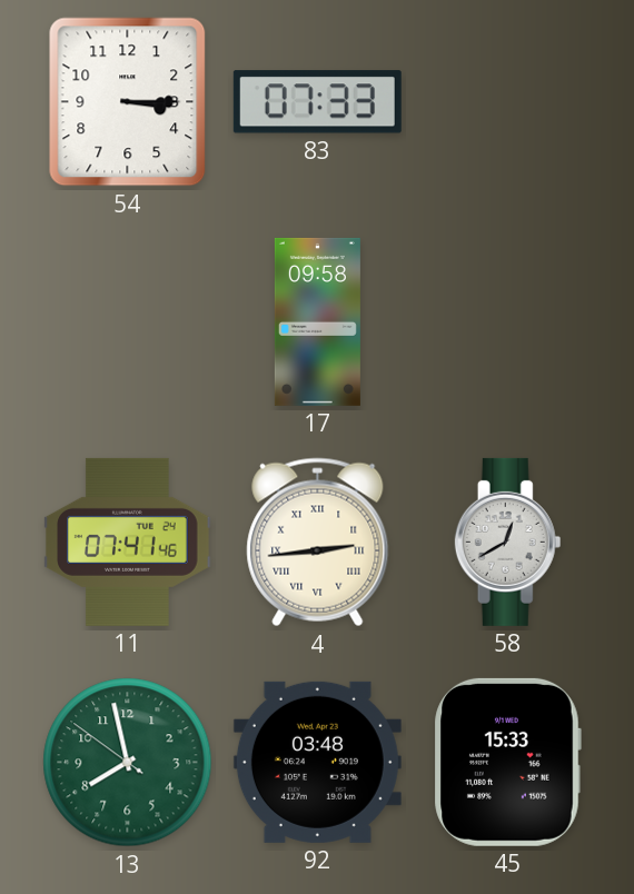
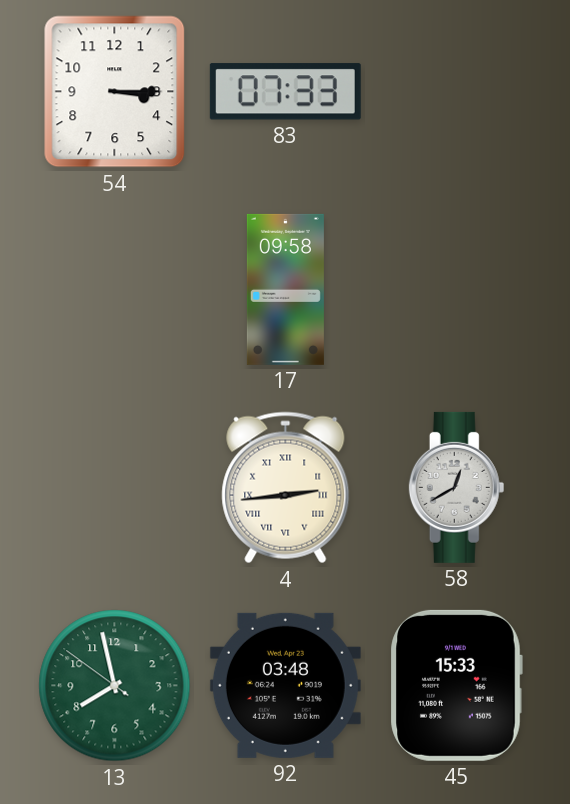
11: 07:41 -> none (128, 542)
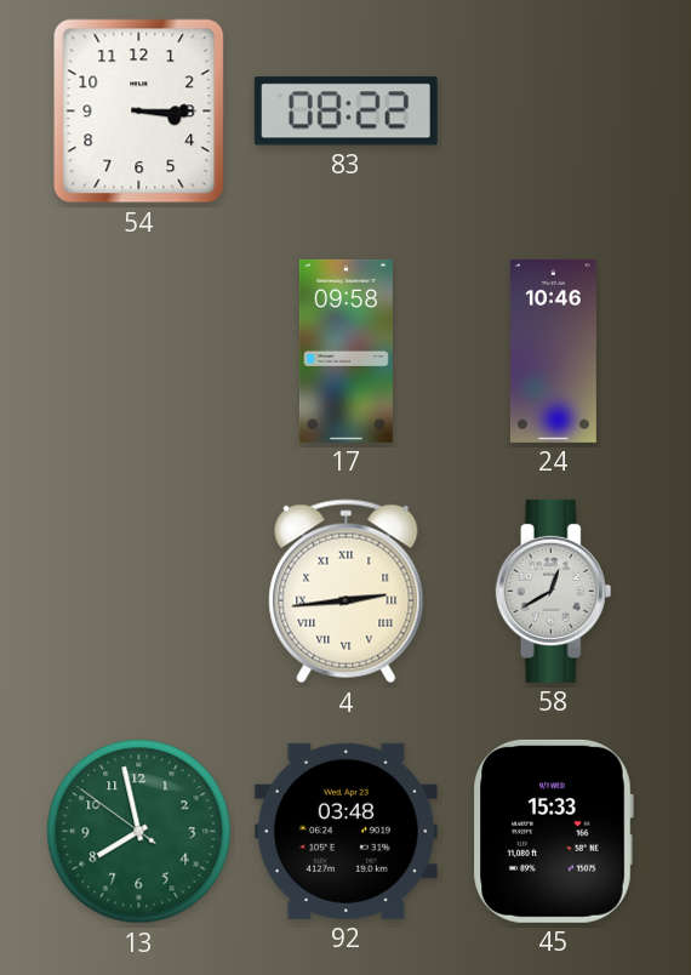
83: 07:33 -> 08:22 (345, 112)
24: none -> 10:46 (553, 350)
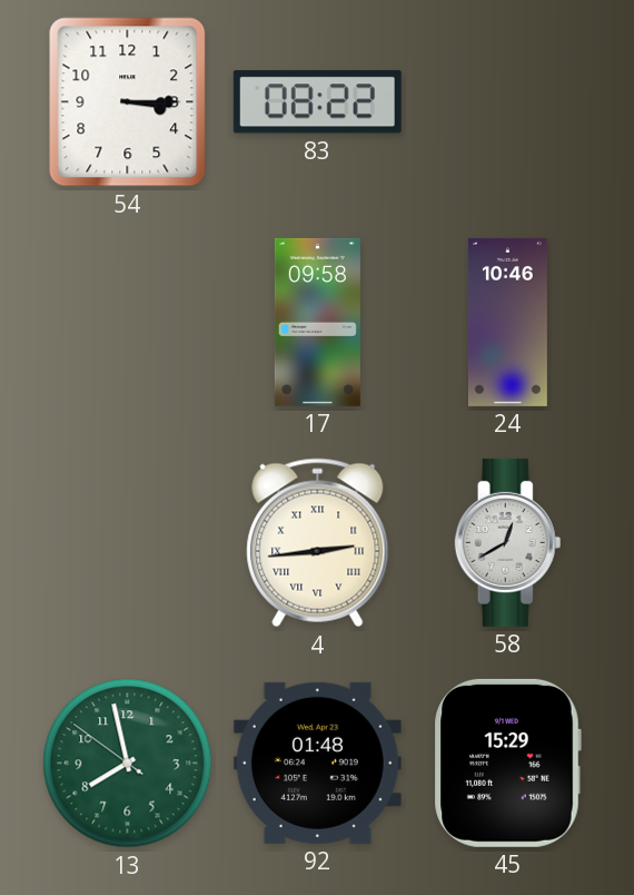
92: 03:48 -> 01:48 (317, 763)
45: 15:33 -> 15:29 (507, 763)
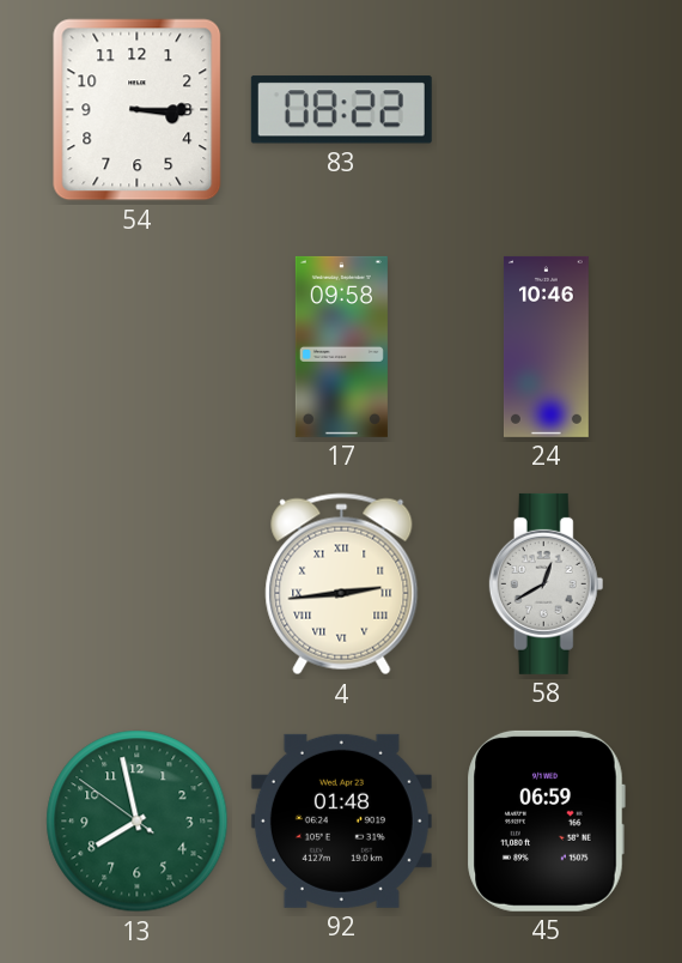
45: 15:29 -> 06:59 (546, 820)
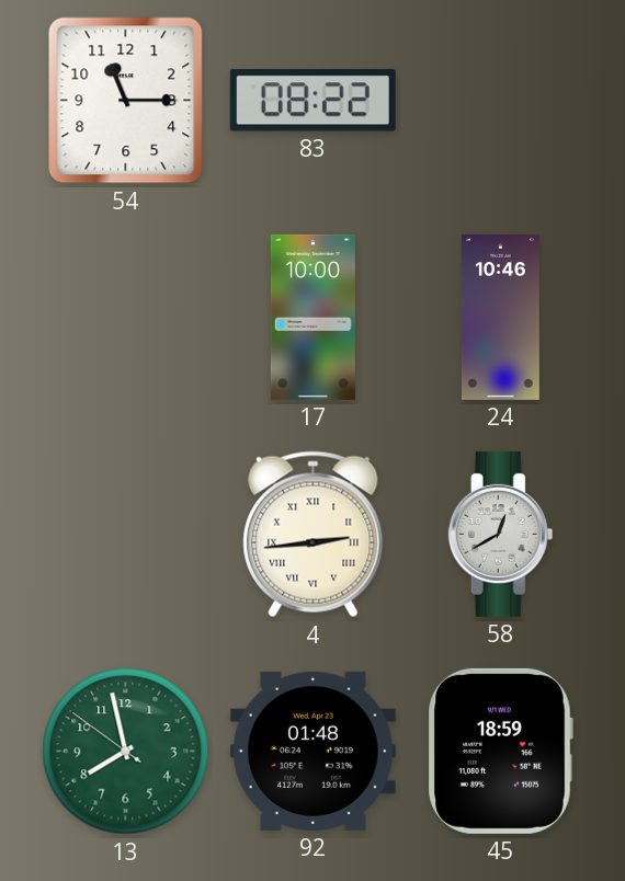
54: 3:15 -> 11:15 (126, 101)
17: 09:58 -> 10:00 (312, 317)
45: 06:59 -> 18:59 (500, 751)
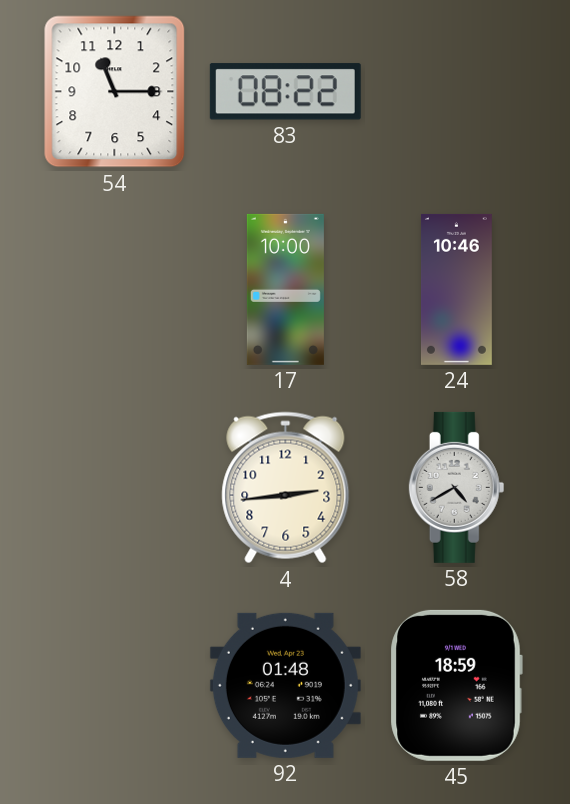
4 numerals: Roman -> Arabic (286, 488)
58: 12:40 -> 4:40 (457, 487)
13: 7:57 -> none (126, 752)
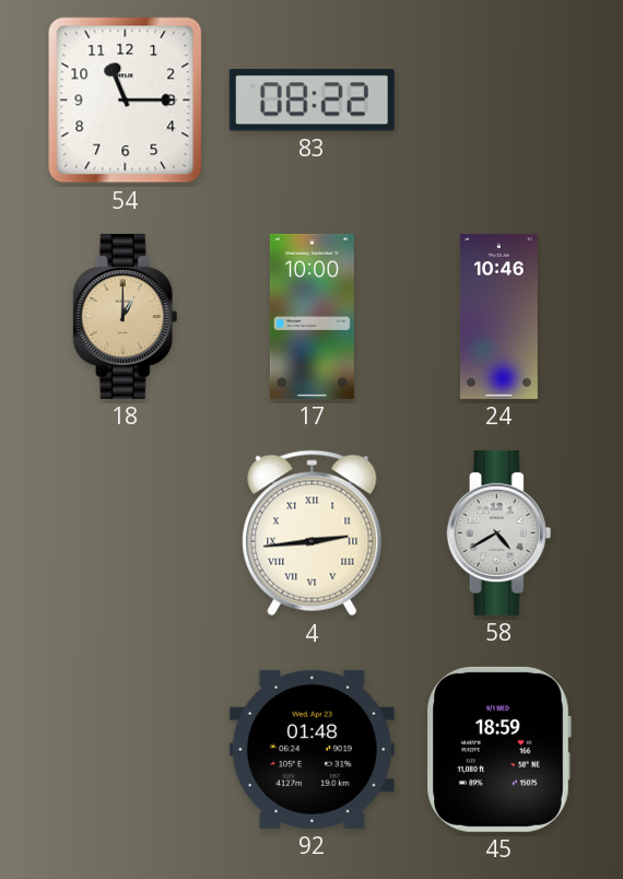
18: none -> 1:00 (126, 316)
4 numerals: Arabic -> Roman (313, 534)
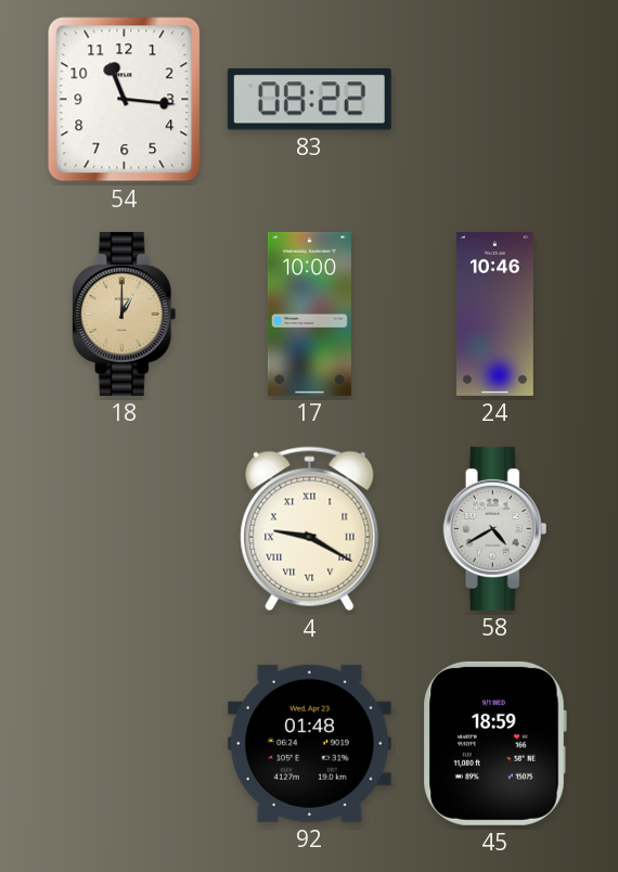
54: 11:15 -> 11:16 (125, 100)
4: 2:44 -> 9:20 (310, 529)
